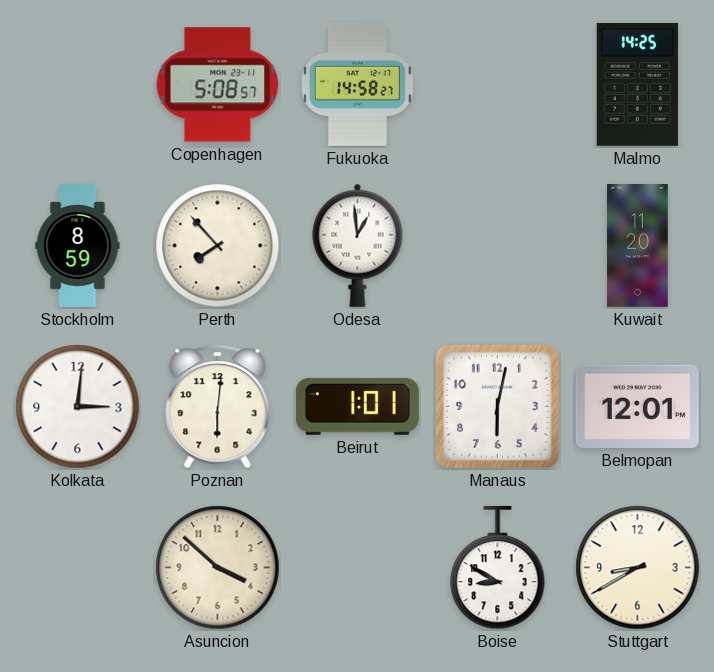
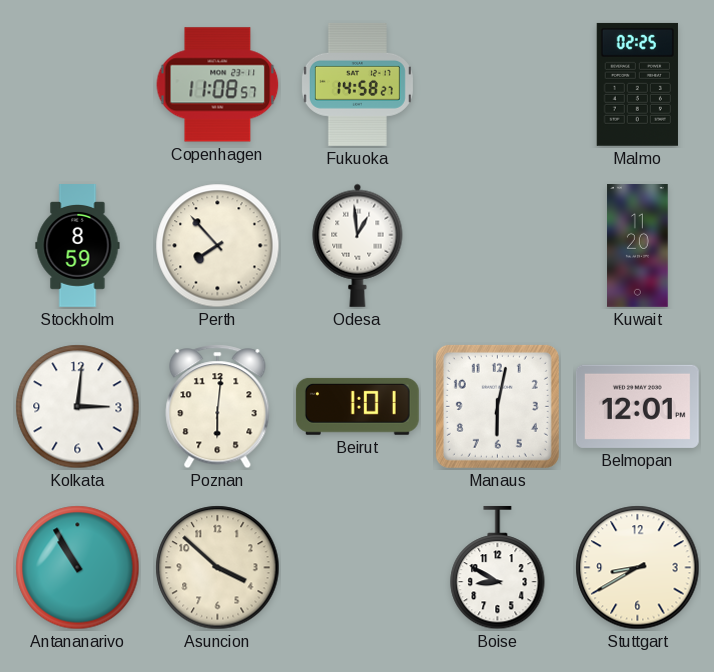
Copenhagen: 5:08 -> 11:08 (218, 85)
Malmo: 14:25 -> 02:25 (637, 84)
Antananarivo: none -> 10:55 (78, 568)
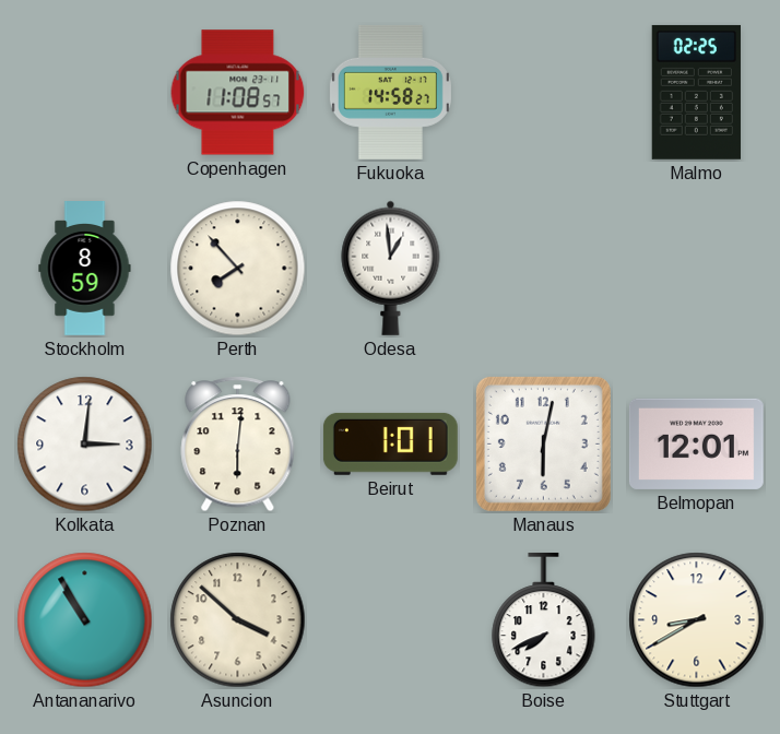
Kuwait: 11:20 -> none (638, 246)
Boise: 8:50 -> 7:41 (544, 620)
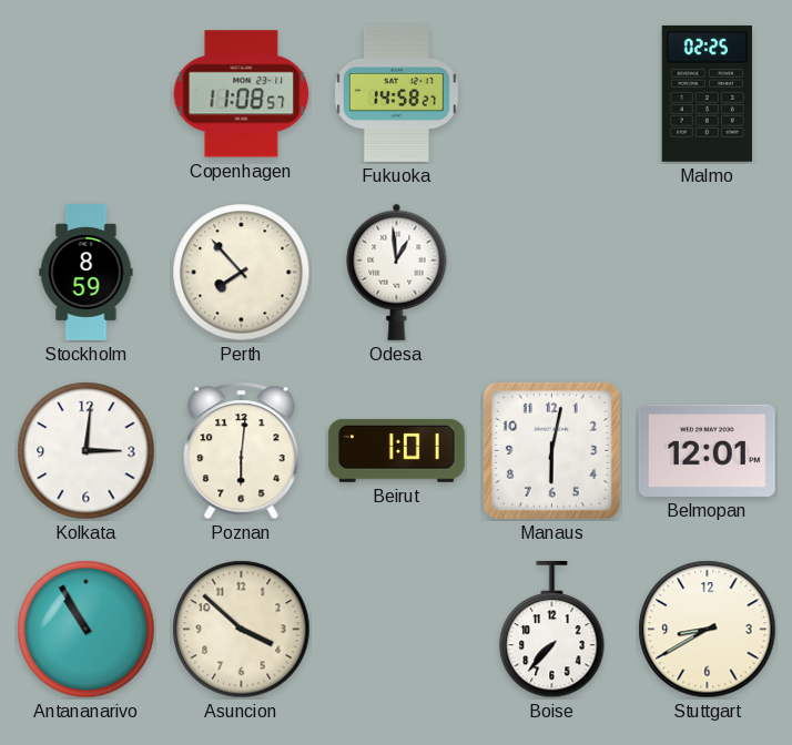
Boise: 7:41 -> 7:37 (552, 630)
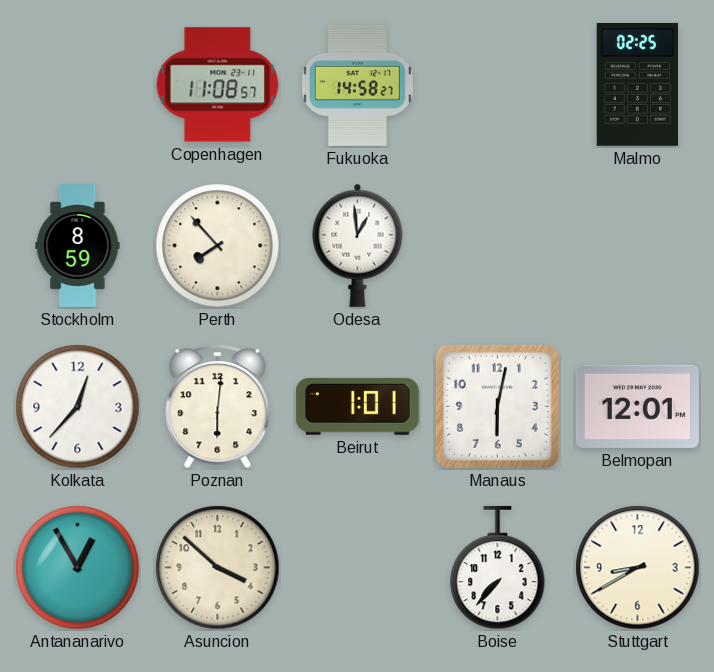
Kolkata: 3:01 -> 12:37 (78, 407)
Antananarivo: 10:55 -> 12:55 (78, 568)
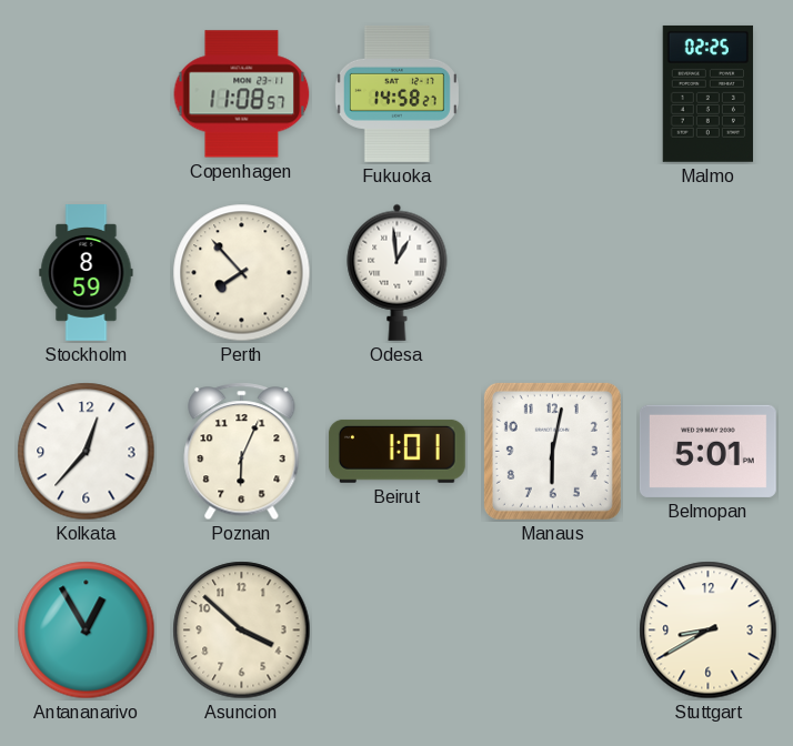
Poznan: 6:01 -> 6:04 (242, 452)
Belmopan: 12:01 -> 5:01 (707, 451)
Boise: 7:37 -> none (498, 568)
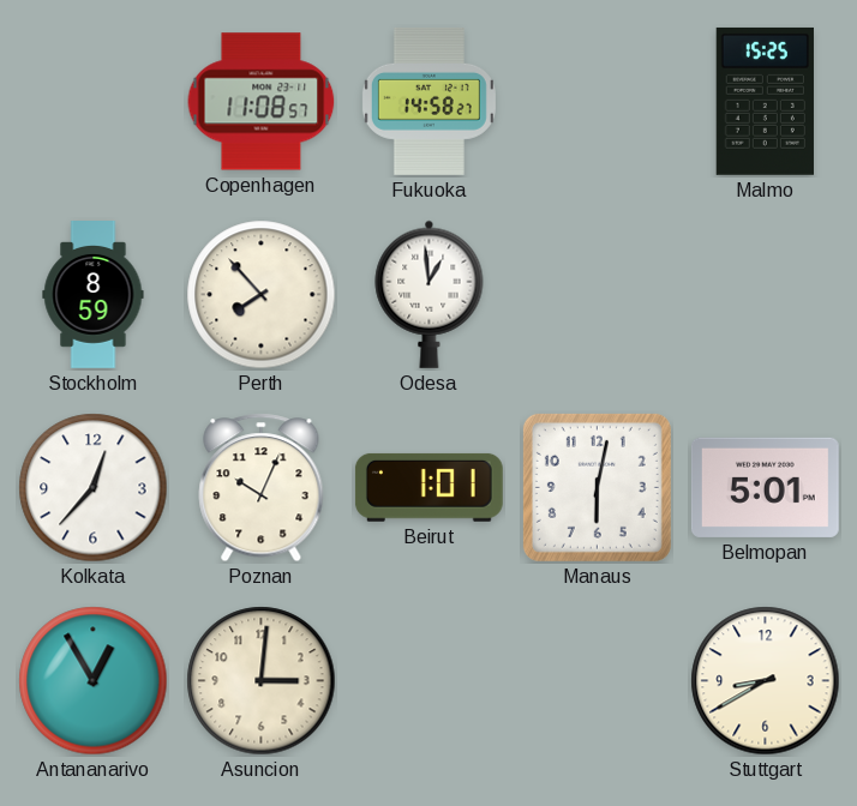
Malmo: 02:25 -> 15:25 (765, 101)
Poznan: 6:04 -> 10:04 (262, 488)
Asuncion: 3:52 -> 3:01 (262, 681)
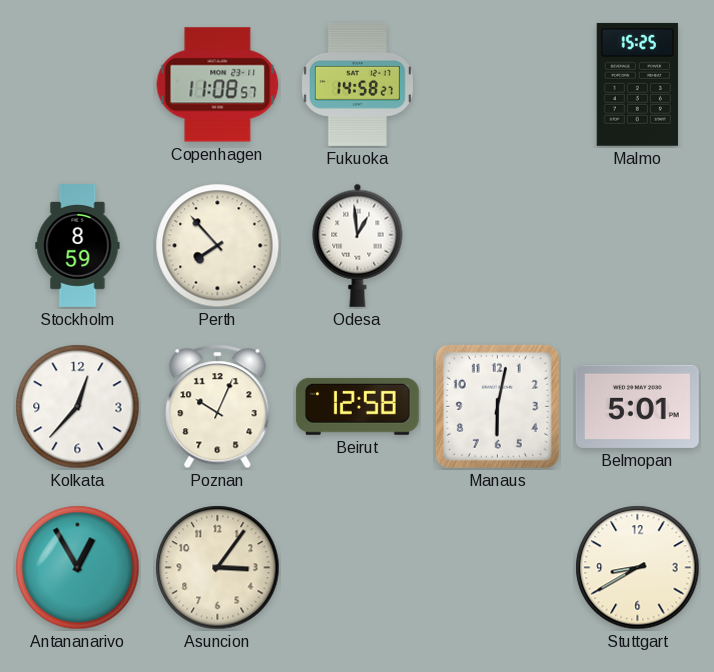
Beirut: 1:01 -> 12:58 (357, 406)
Asuncion: 3:01 -> 3:06 (218, 568)
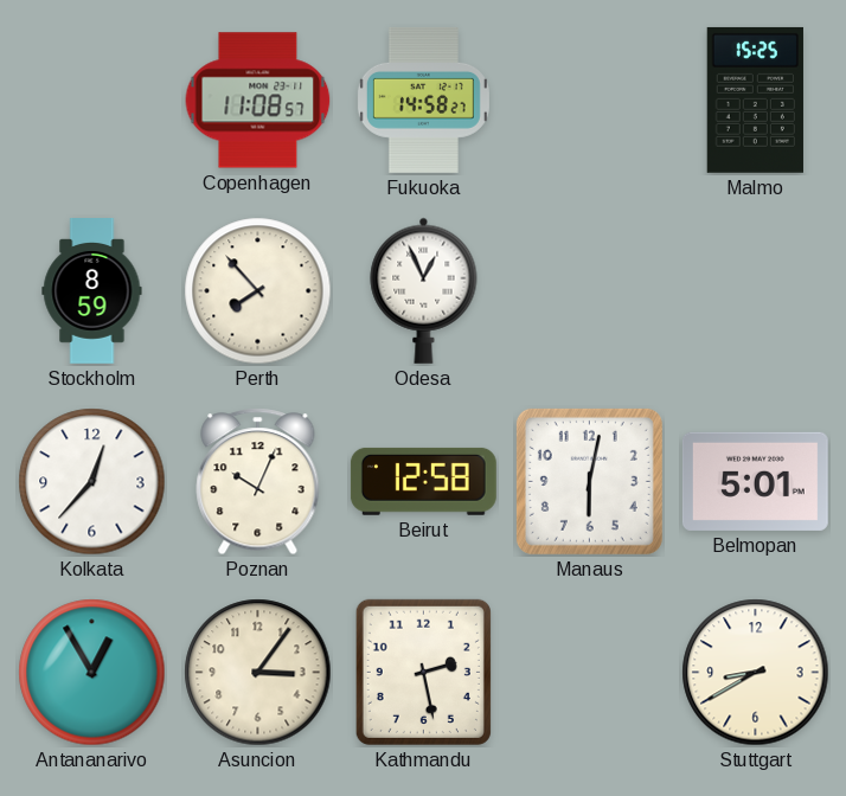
Odesa: 12:59 -> 12:56 (424, 290)
Kathmandu: none -> 2:28 (423, 672)
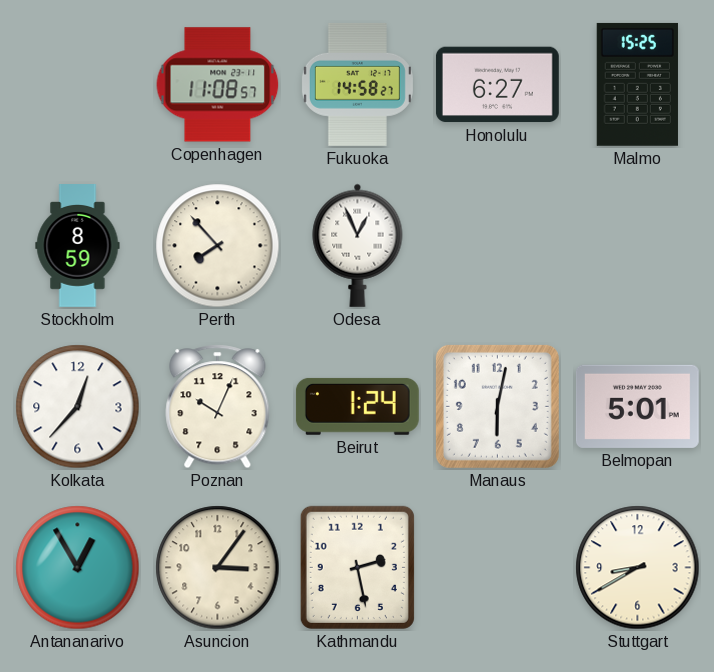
Honolulu: none -> 6:27 (497, 85)
Beirut: 12:58 -> 1:24 (357, 406)
